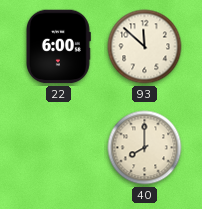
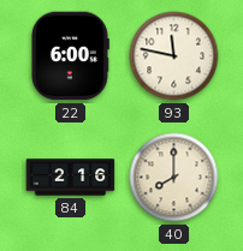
93: 11:52 -> 11:47 (174, 56)
84: none -> 2:16 (71, 178)
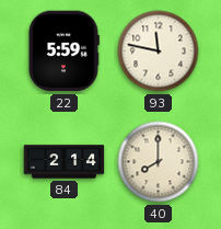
22: 6:00 -> 5:59 (65, 51)
84: 2:16 -> 2:14 (65, 162)
